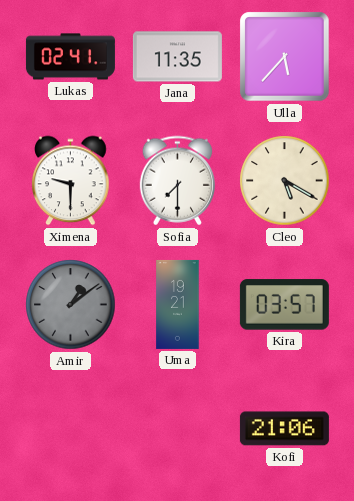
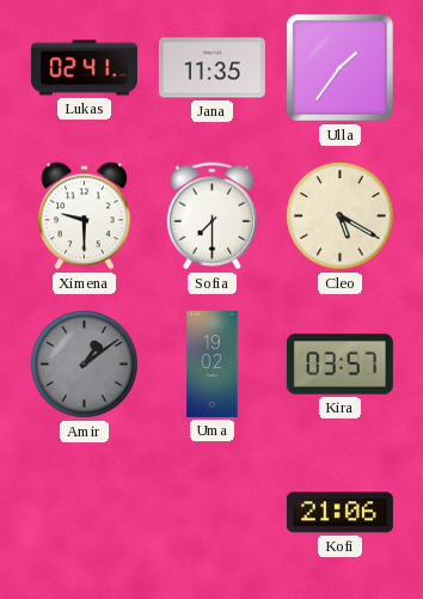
Ulla: 5:37 -> 1:36 (341, 68)
Uma: 19:21 -> 19:02 (213, 363)
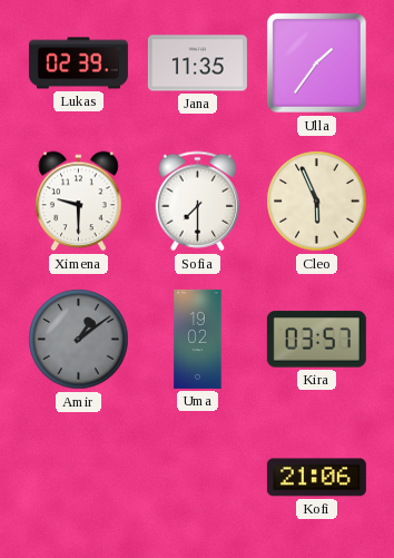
Lukas: 02:41 -> 02:39 (78, 63)
Cleo: 5:20 -> 5:56 (317, 202)
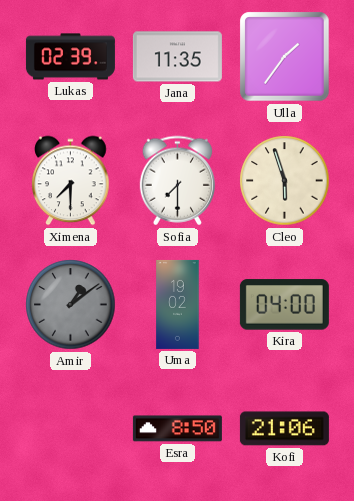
Ximena: 9:30 -> 7:30 (71, 181)
Cleo: 5:56 -> 5:57 (285, 181)
Kira: 03:57 -> 04:00 (284, 305)
Esra: none -> 8:50 (177, 429)
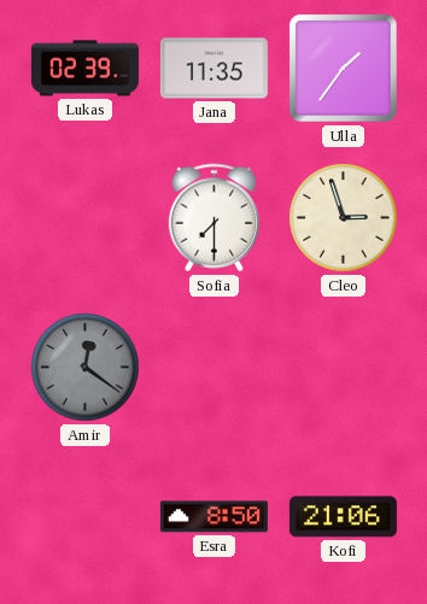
Ximena: 7:30 -> none (71, 181)
Cleo: 5:57 -> 2:57 (344, 218)
Amir: 1:09 -> 12:21 (86, 368)
Uma: 19:02 -> none (178, 304)
Kira: 04:00 -> none (284, 305)
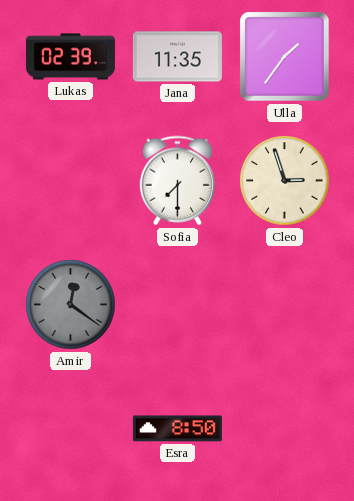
Kofi: 21:06 -> none (343, 517)
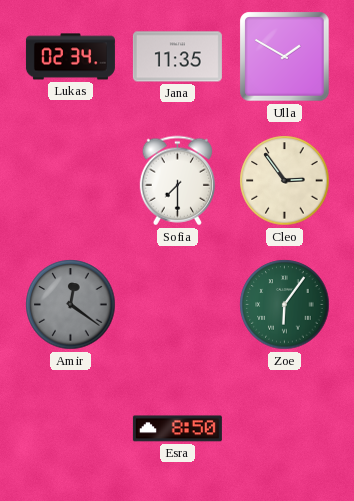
Lukas: 02:39 -> 02:34 (70, 57)
Ulla: 1:36 -> 1:50 (285, 57)
Cleo: 2:57 -> 2:54 (285, 181)
Zoe: none -> 6:06 (285, 305)
